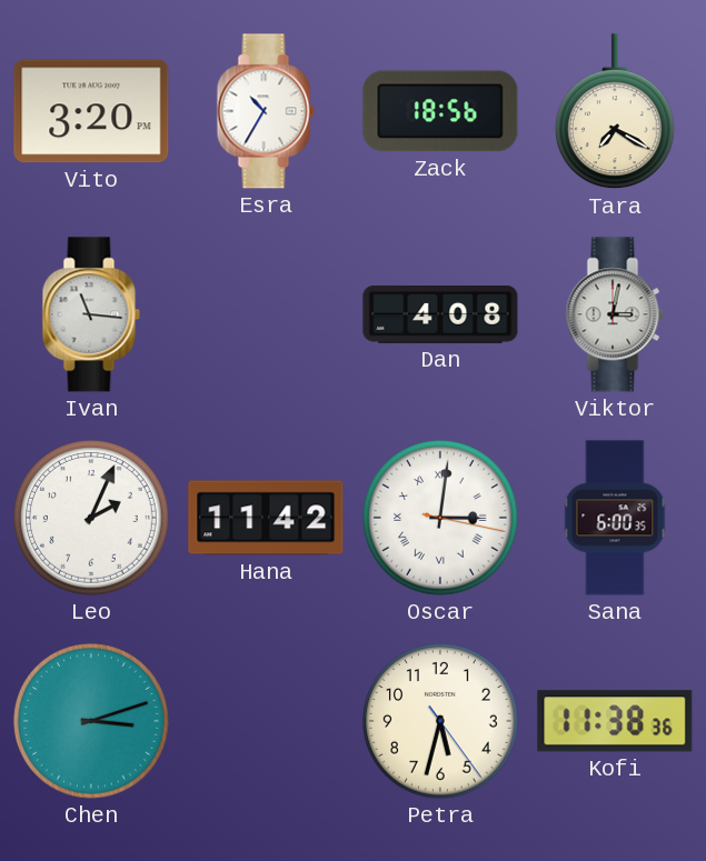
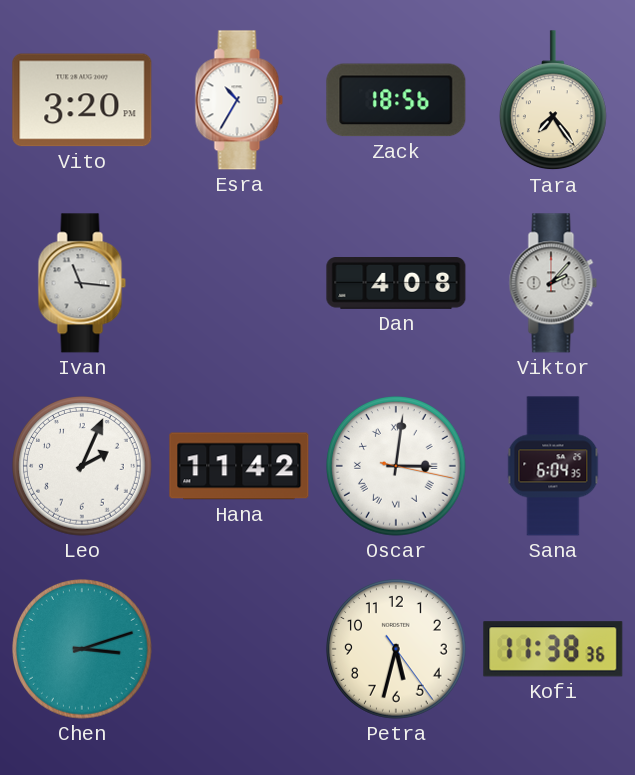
Tara: 7:20 -> 7:24 (553, 101)
Viktor: 3:02 -> 2:07 (553, 283)
Sana: 6:00 -> 6:04 (553, 466)
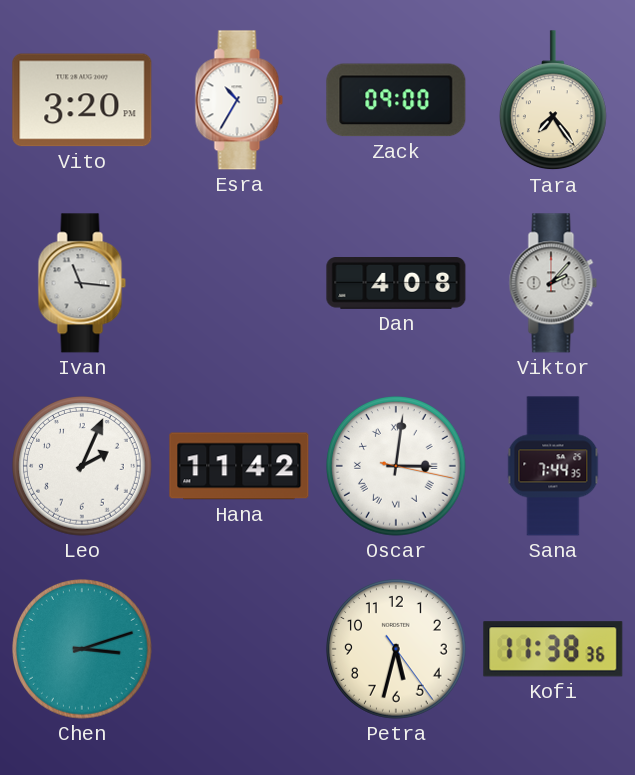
Zack: 18:56 -> 09:00 (396, 100)
Sana: 6:04 -> 7:44 (553, 466)
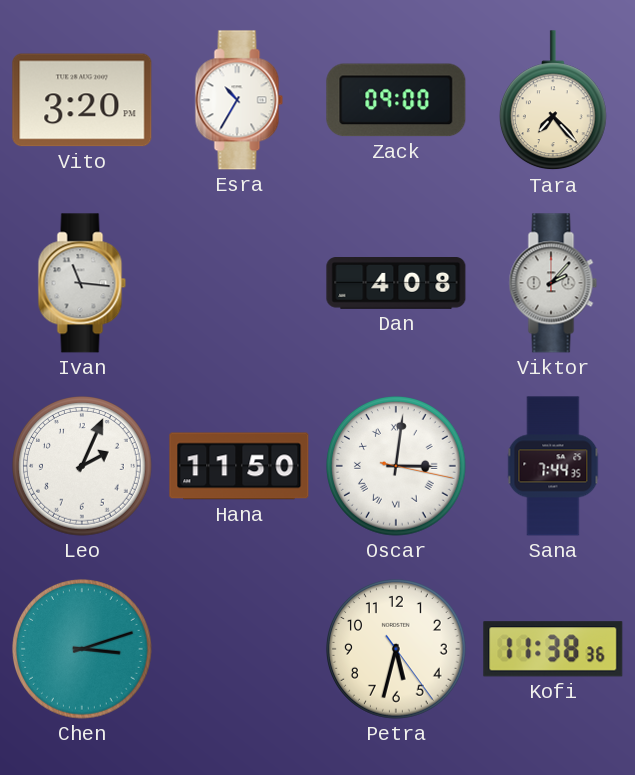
Tara: 7:24 -> 7:23 (553, 101)
Hana: 11:42 -> 11:50 (239, 466)
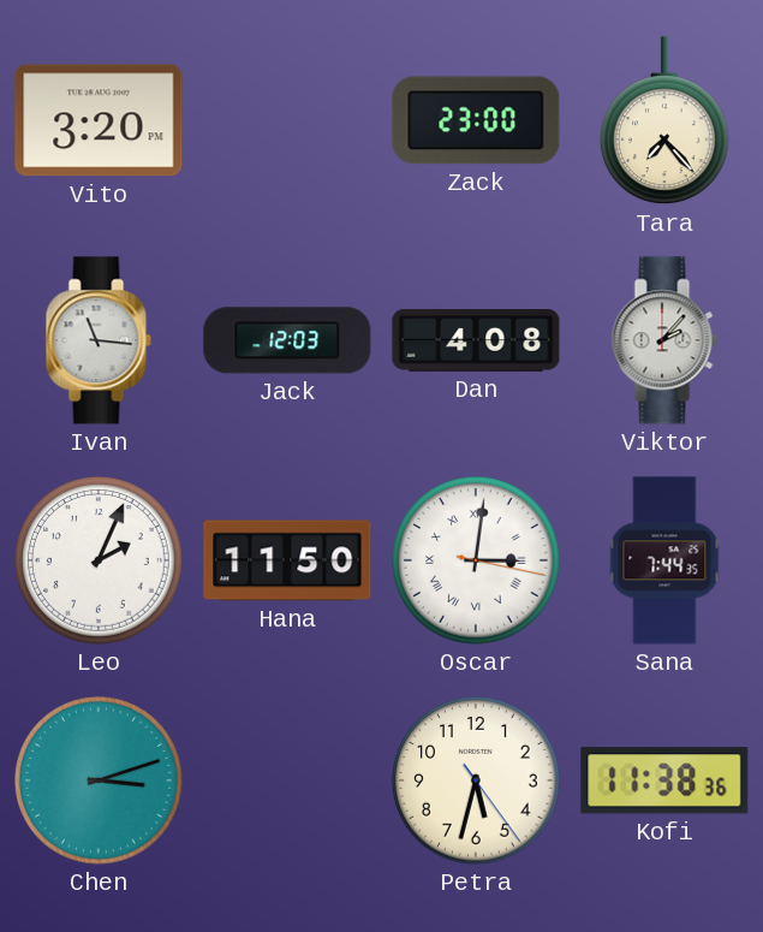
Esra: 10:35 -> none (239, 100)
Zack: 09:00 -> 23:00 (476, 120)
Jack: none -> 12:03 (287, 340)
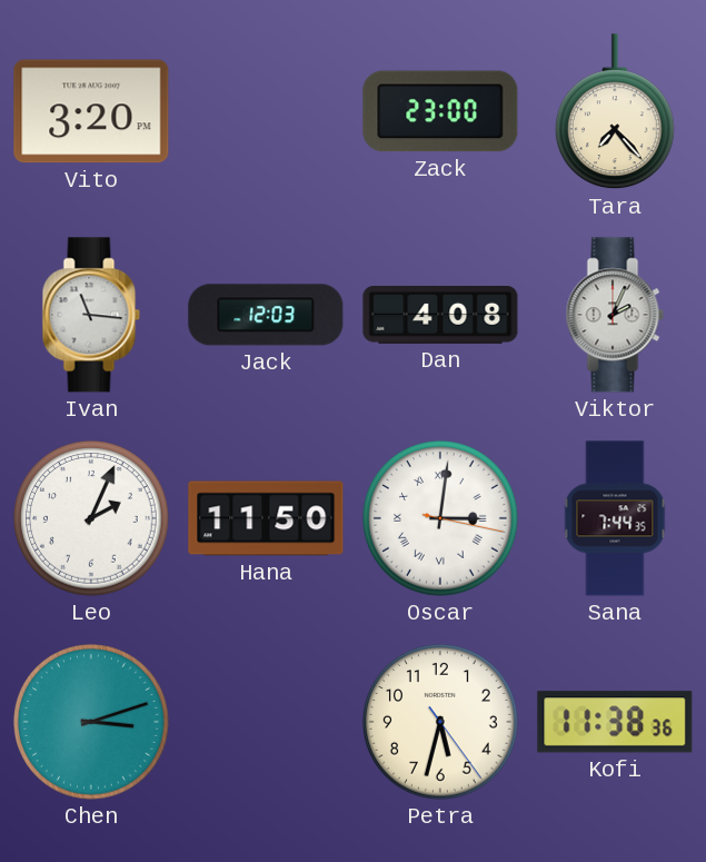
Viktor: 2:07 -> 2:04 (615, 315)
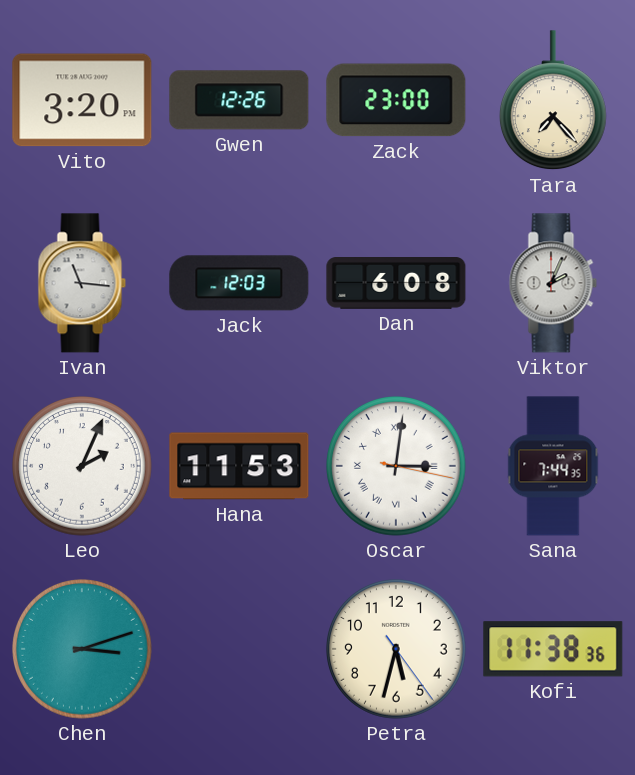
Gwen: none -> 12:26 (239, 100)
Dan: 4:08 -> 6:08 (396, 284)
Hana: 11:50 -> 11:53 (239, 466)
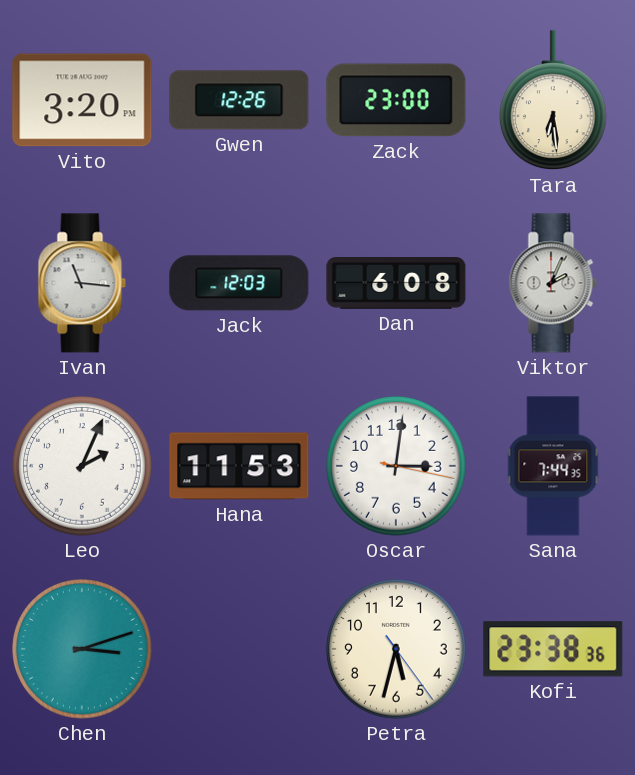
Tara: 7:23 -> 6:29 (553, 101)
Oscar numerals: Roman -> Arabic (397, 467)
Kofi: 11:38 -> 23:38 (553, 649)
